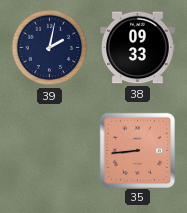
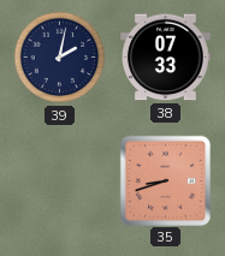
38: 09:33 -> 07:33 (166, 58)
35: 8:44 -> 8:42 (165, 180)
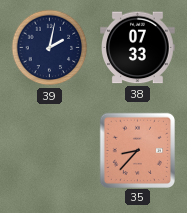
35: 8:42 -> 8:37 (137, 150)
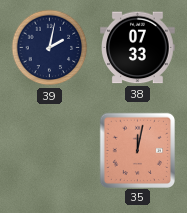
35: 8:37 -> 12:02 (137, 150)
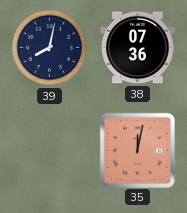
39: 2:02 -> 8:02 (50, 48)
38: 07:33 -> 07:36 (138, 48)
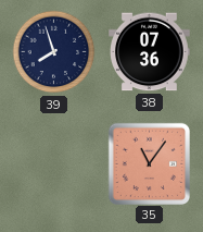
39: 8:02 -> 7:57 (54, 52)
35: 12:02 -> 11:06 (149, 163)
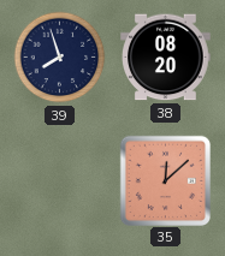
38: 07:36 -> 08:20 (166, 58)
35: 11:06 -> 12:08 (165, 180)
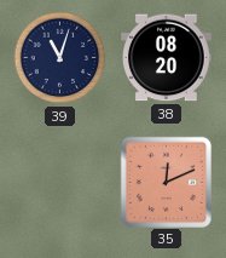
39: 7:57 -> 11:03 (60, 58)
35: 12:08 -> 12:11 (166, 182)
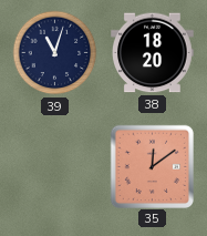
38: 08:20 -> 18:20 (153, 53)
35: 12:11 -> 12:09 (152, 166)
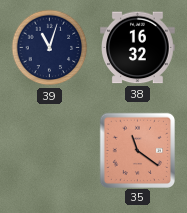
38: 18:20 -> 16:32 (138, 48)
35: 12:09 -> 11:21 (137, 150)
